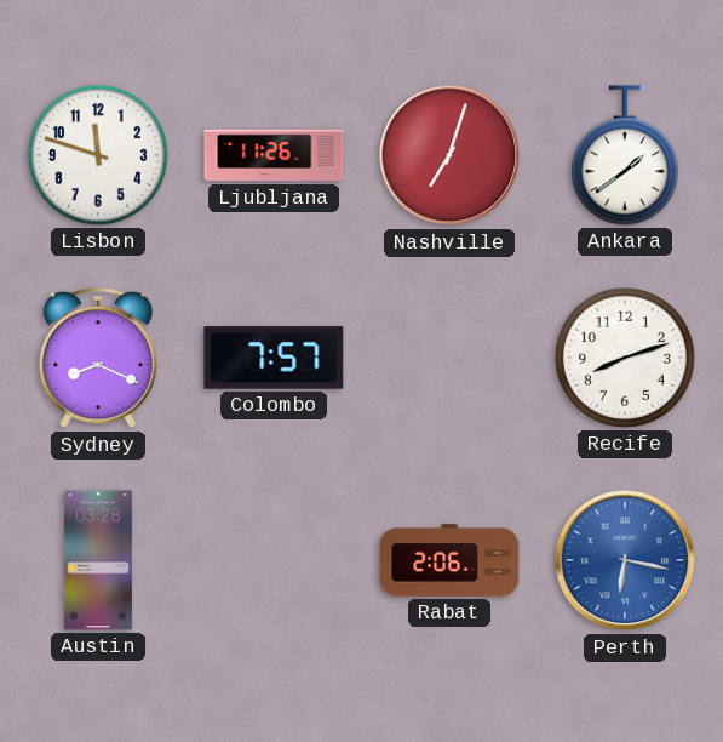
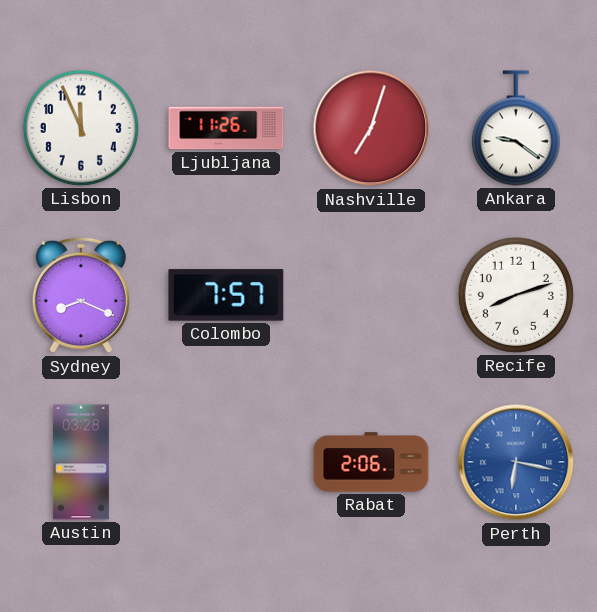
Lisbon: 11:48 -> 11:56 (81, 128)
Ankara: 1:39 -> 9:21 (516, 128)
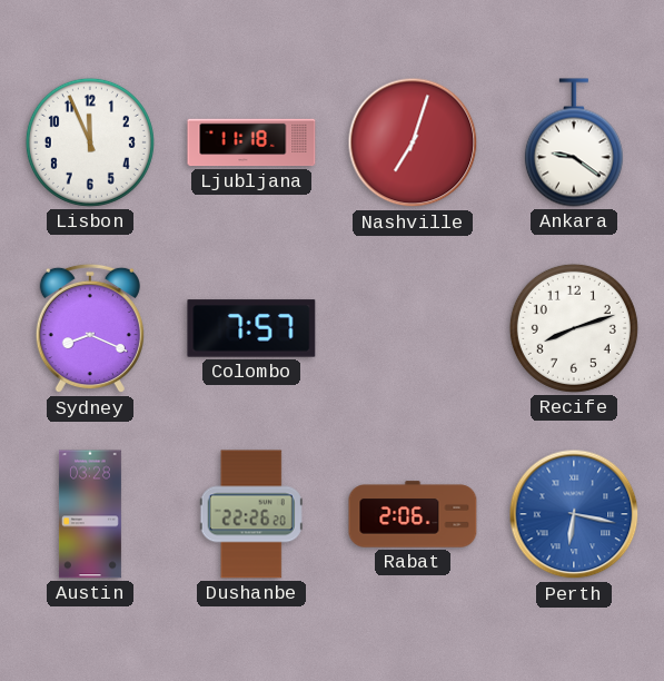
Ljubljana: 11:26 -> 11:18 (251, 142)
Dushanbe: none -> 22:26 (251, 514)
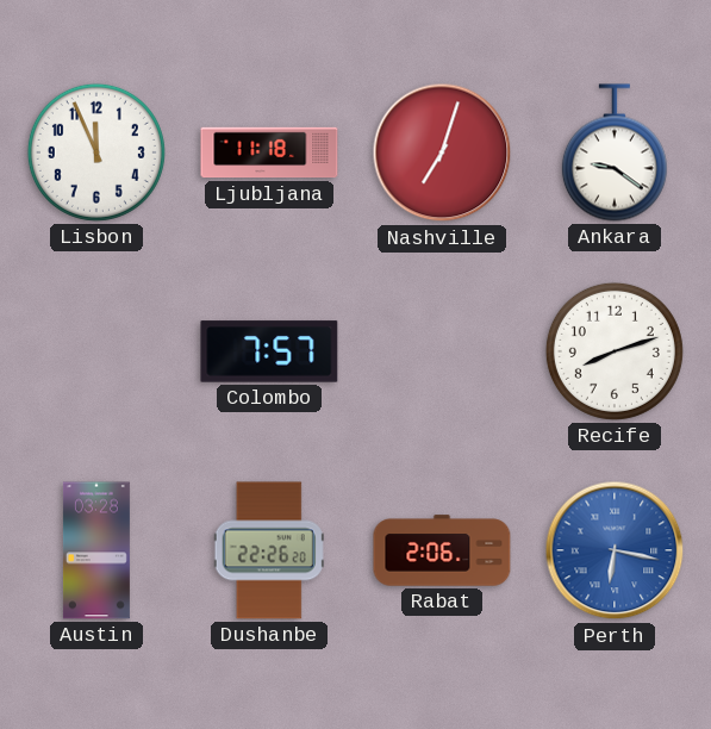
Sydney: 8:19 -> none (90, 328)
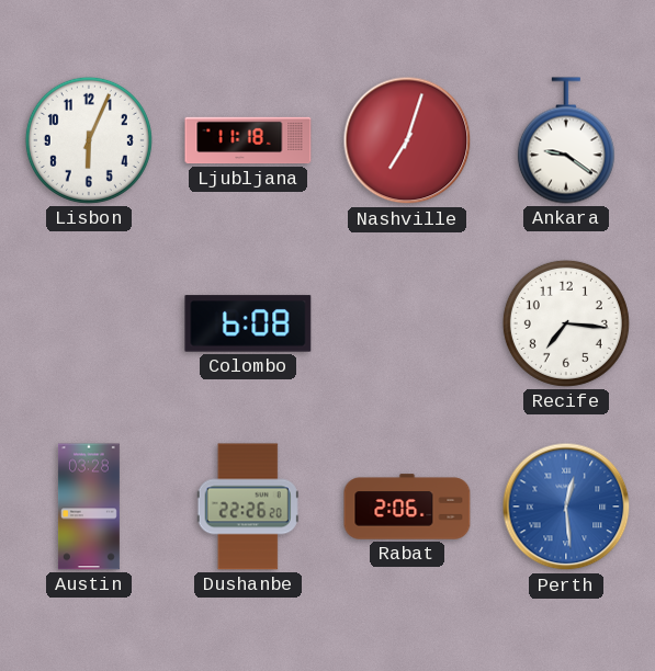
Lisbon: 11:56 -> 6:04 (89, 140)
Colombo: 7:57 -> 6:08 (248, 323)
Recife: 8:12 -> 7:16 (566, 323)
Perth: 6:17 -> 12:29 (566, 507)
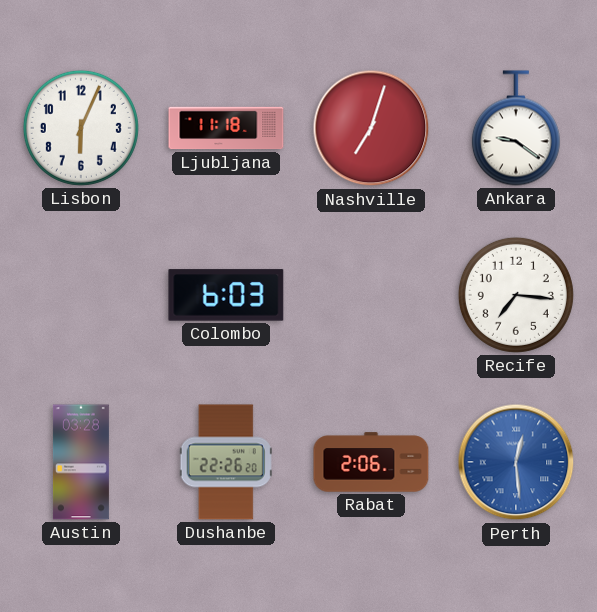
Colombo: 6:08 -> 6:03 (226, 295)
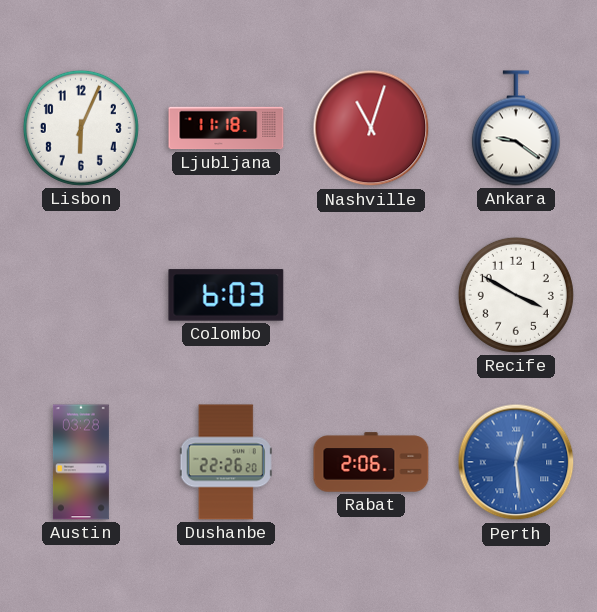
Nashville: 7:03 -> 11:03 (371, 128)
Recife: 7:16 -> 3:50 (516, 295)
